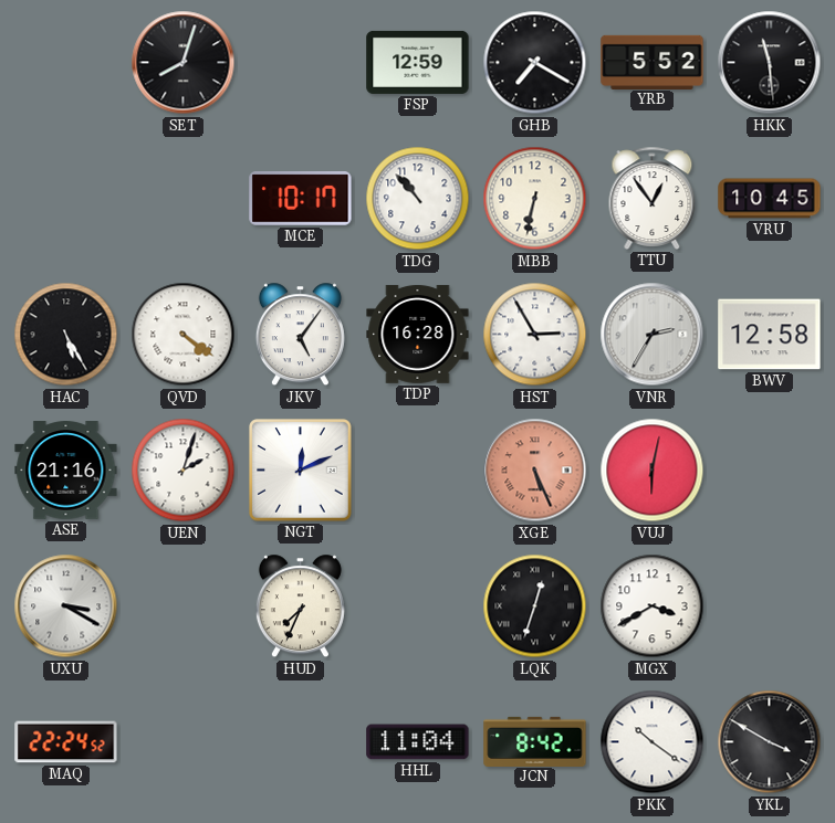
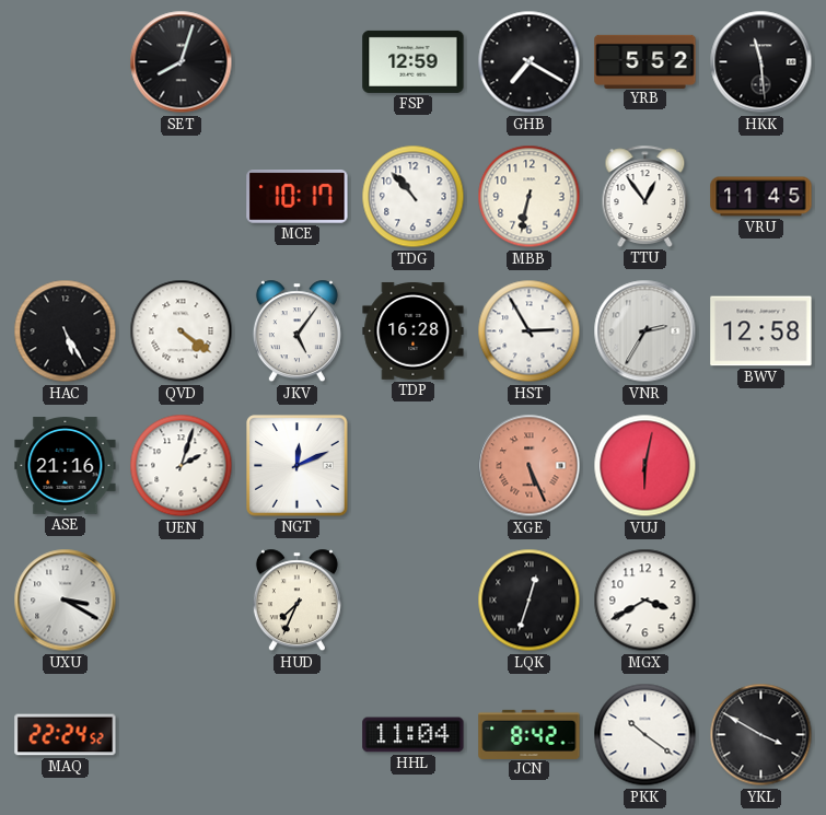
VRU: 10:45 -> 11:45 (761, 197)
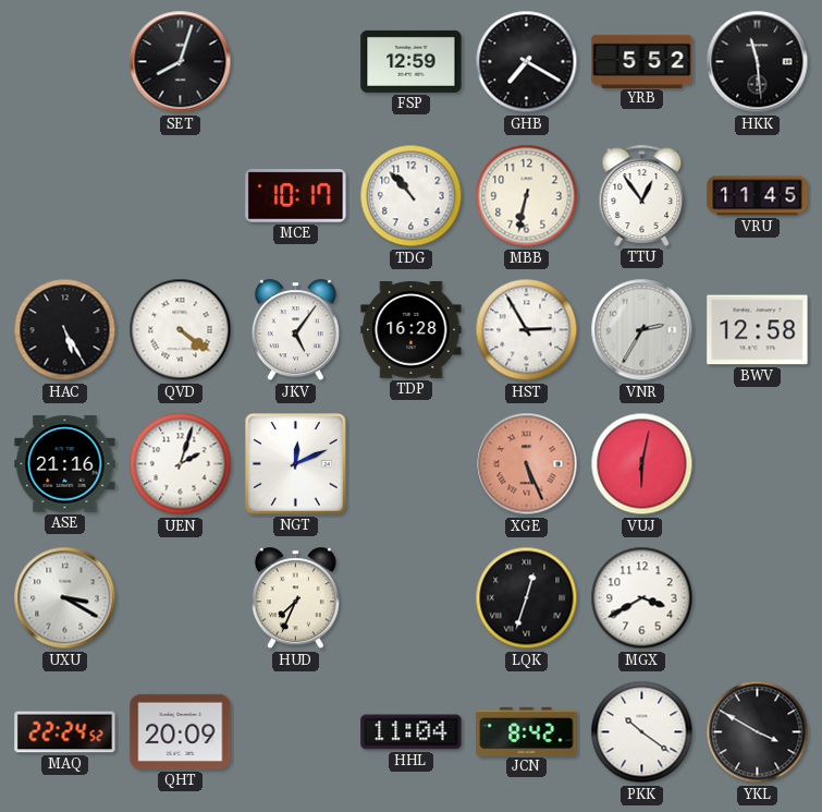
QHT: none -> 20:09 (181, 731)
